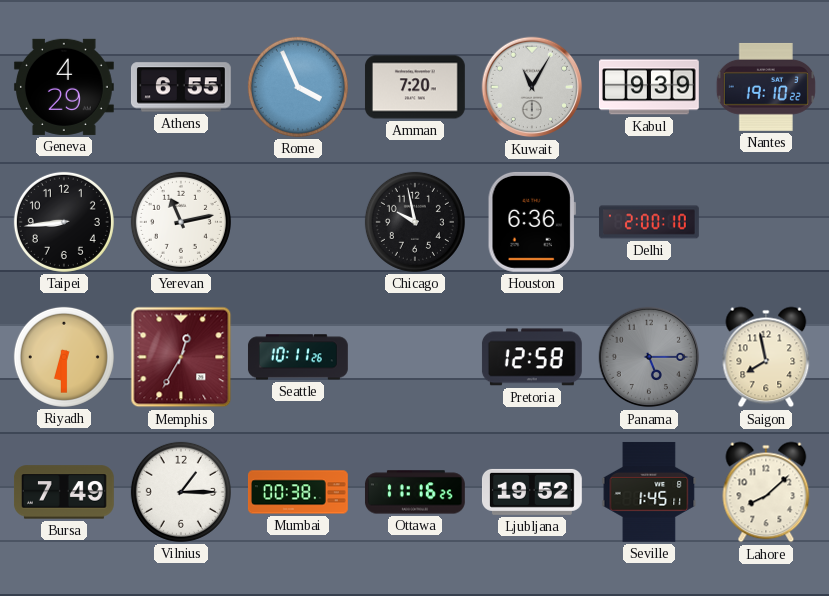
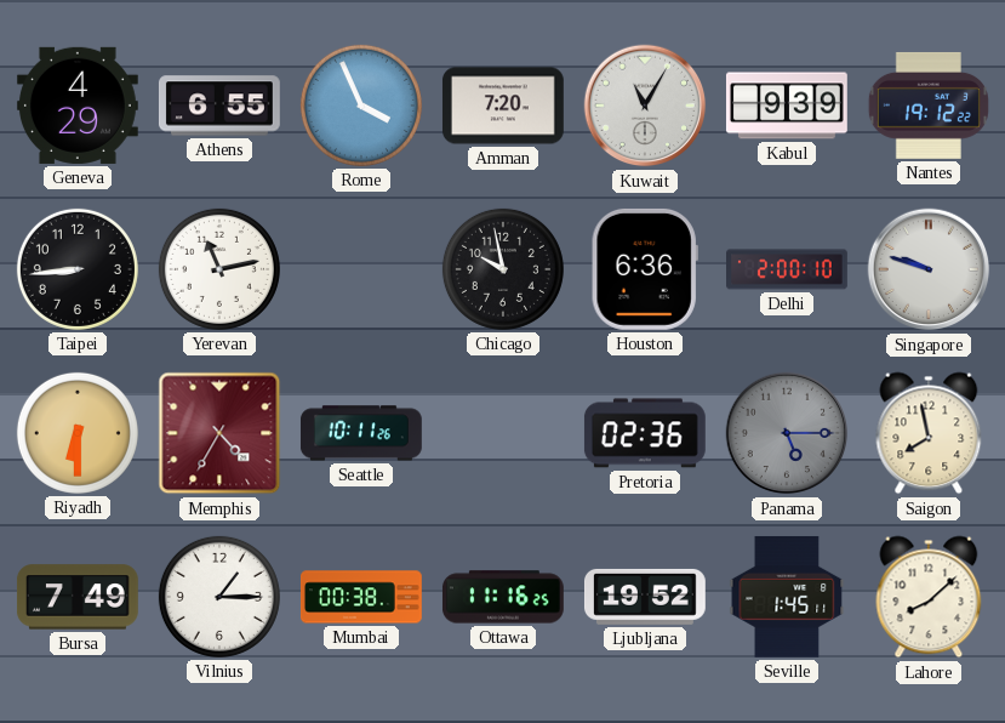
Nantes: 19:10 -> 19:12 (929, 106)
Singapore: none -> 9:48 (929, 269)
Memphis: 12:35 -> 4:35 (219, 433)
Pretoria: 12:58 -> 02:36 (645, 433)
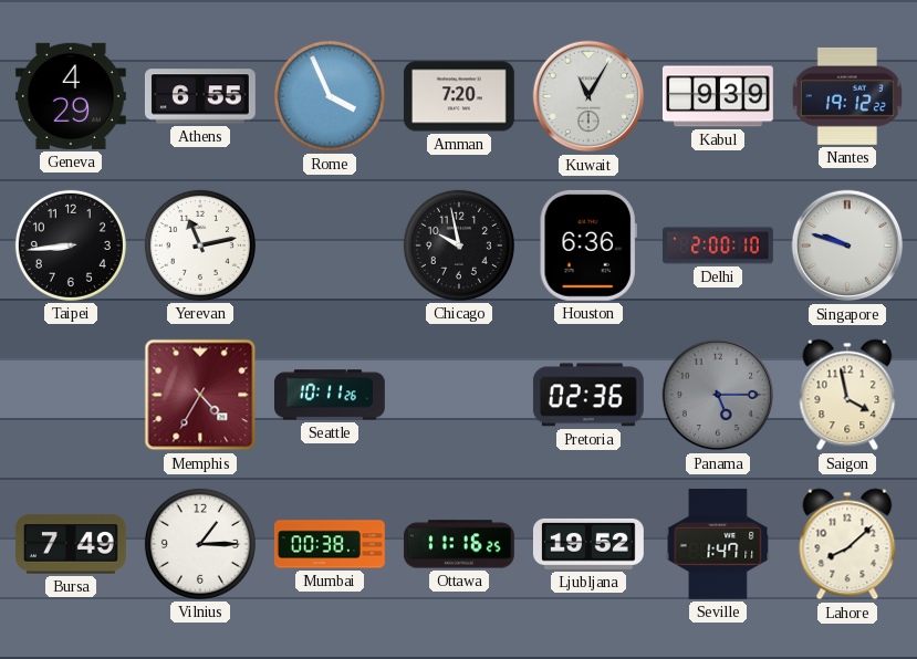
Riyadh: 6:30 -> none (78, 433)
Saigon: 7:58 -> 3:58 (847, 395)
Seville: 1:45 -> 1:47 (718, 544)
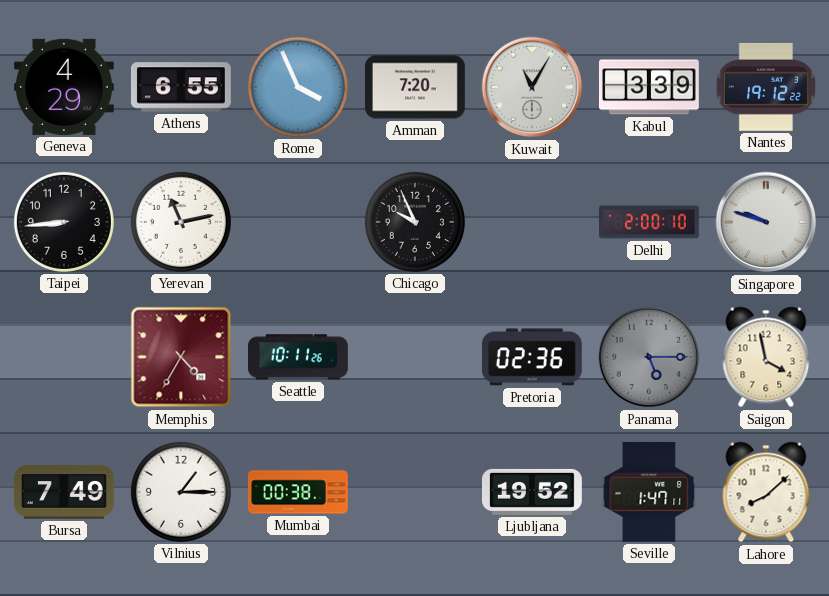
Kabul: 9:39 -> 3:39 (649, 87)
Chicago: 9:58 -> 9:56 (415, 222)
Houston: 6:36 -> none (588, 245)
Ottawa: 11:16 -> none (459, 544)
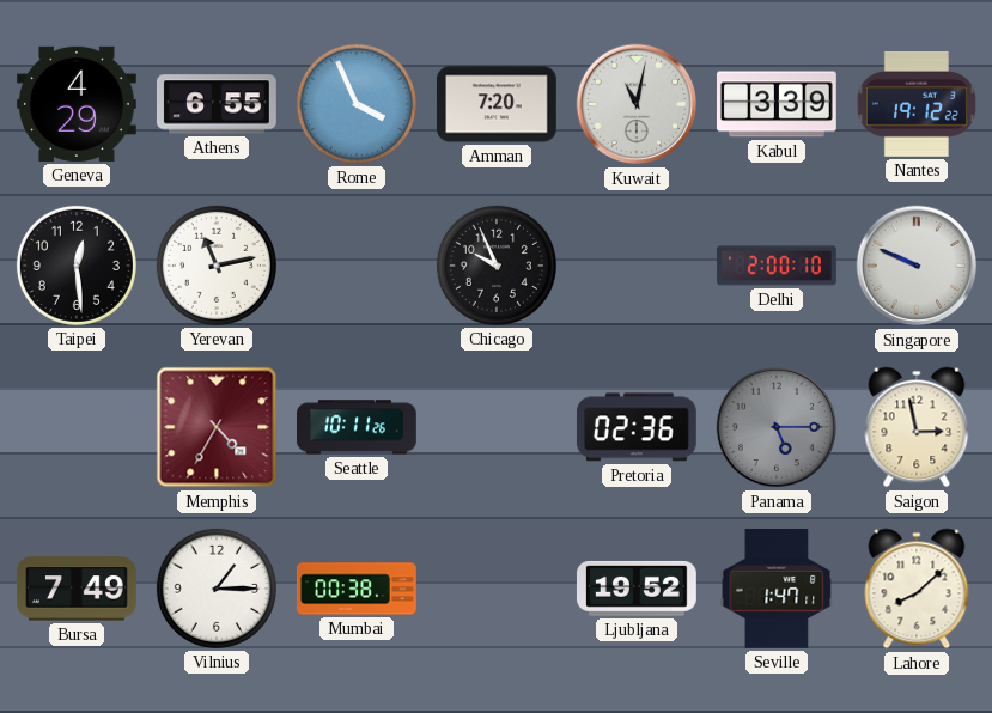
Kuwait: 11:05 -> 11:02 (637, 104)
Taipei: 8:44 -> 12:29 (77, 266)
Singapore: 9:48 -> 9:49 (917, 266)
Saigon: 3:58 -> 2:58 (917, 427)
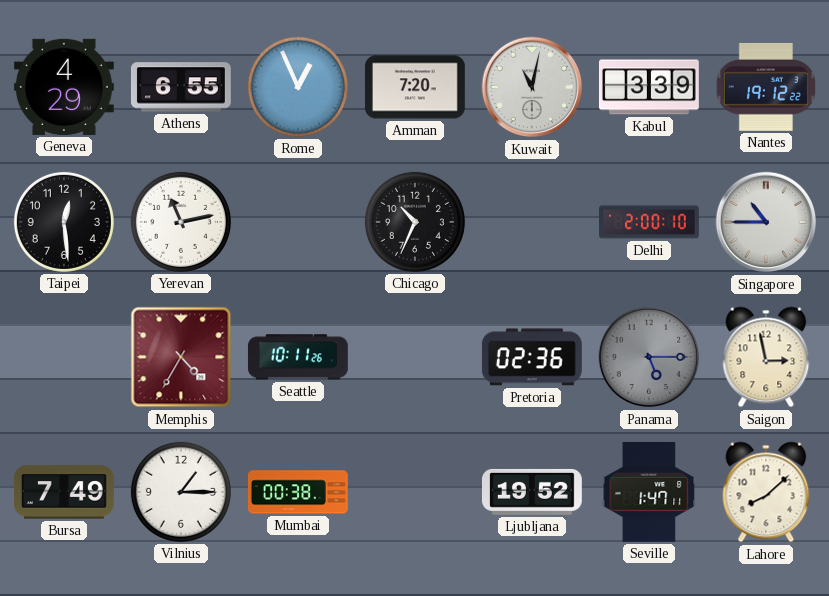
Rome: 3:56 -> 12:56 (298, 87)
Chicago: 9:56 -> 10:34 (415, 222)
Singapore: 9:49 -> 10:45 (766, 222)
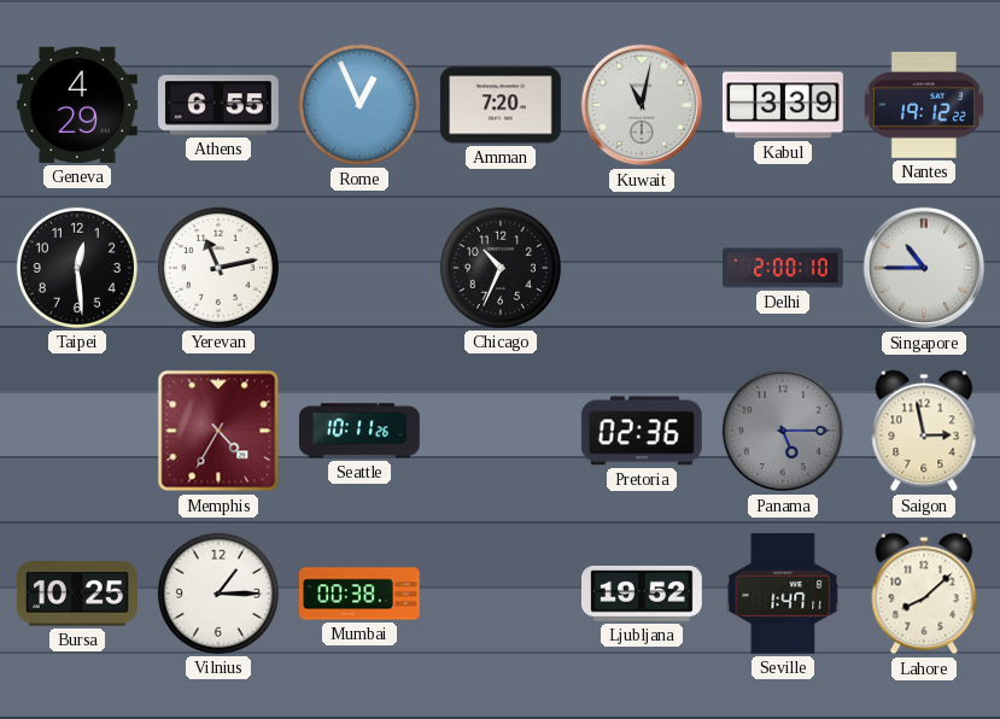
Bursa: 7:49 -> 10:25 (77, 594)
